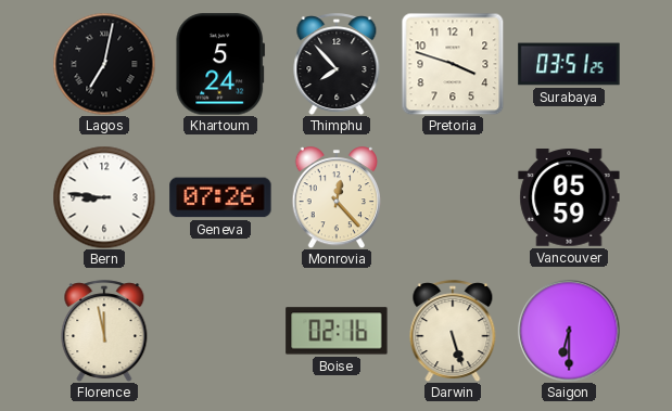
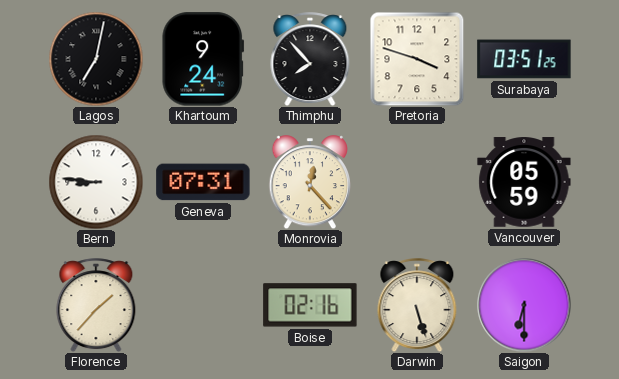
Khartoum: 5:24 -> 9:24 (203, 59)
Geneva: 07:26 -> 07:31 (203, 182)
Florence: 11:58 -> 1:37 (96, 305)
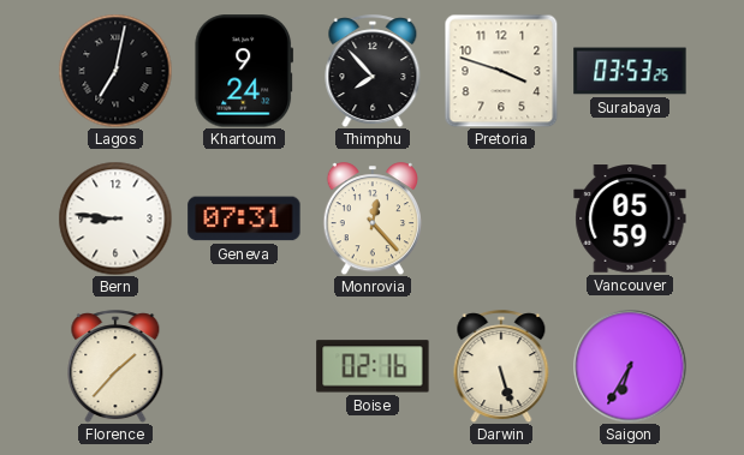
Surabaya: 03:51 -> 03:53 (630, 71)
Saigon: 6:30 -> 6:35 (630, 366)
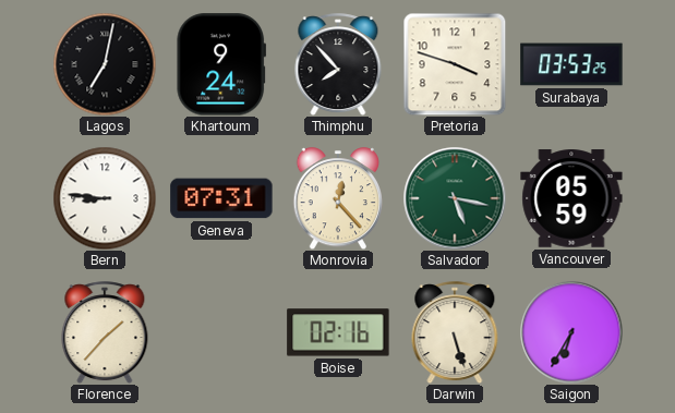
Salvador: none -> 5:17 (455, 198)
